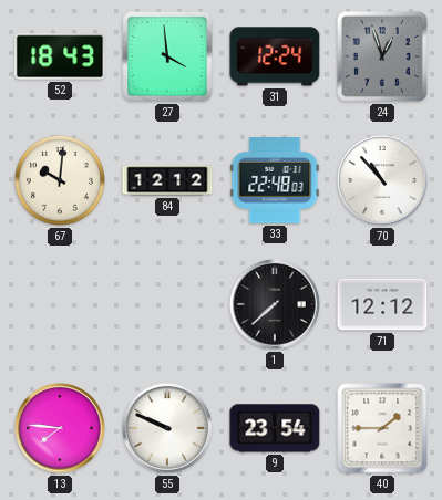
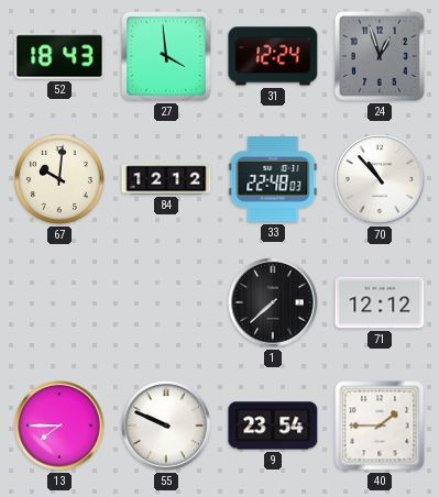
13: 7:46 -> 7:45 (59, 426)
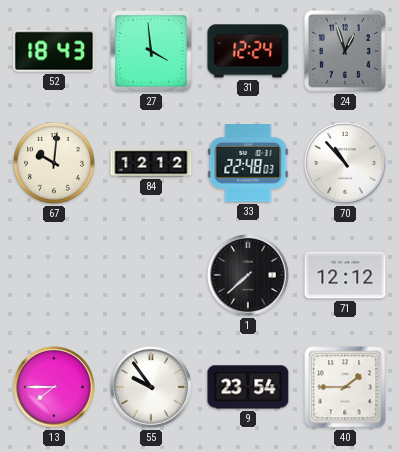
55: 9:49 -> 9:54 (151, 387)
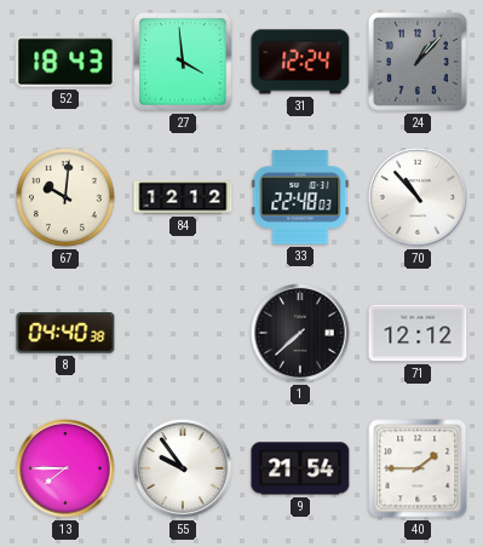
24: 12:57 -> 1:07 (418, 62)
8: none -> 04:40 (65, 333)
9: 23:54 -> 21:54 (300, 468)
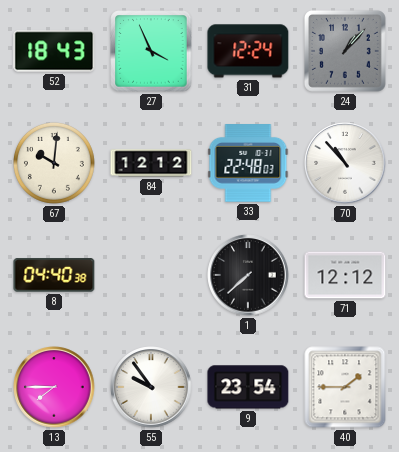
27: 3:59 -> 3:56 (151, 51)
9: 21:54 -> 23:54 (248, 387)
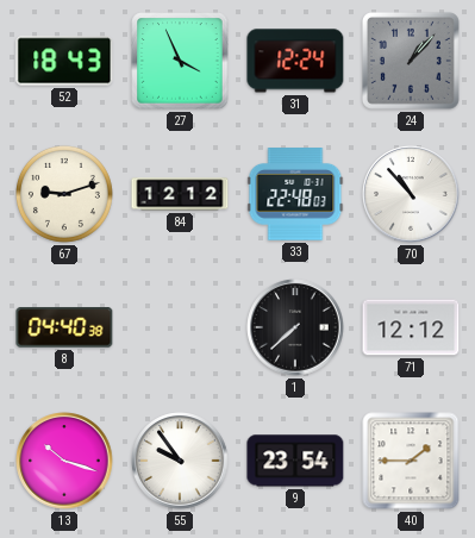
67: 10:01 -> 9:12 (64, 194)
13: 7:45 -> 10:18 (64, 461)
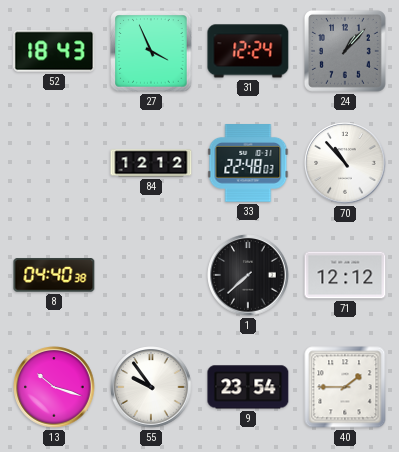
67: 9:12 -> none (64, 194)
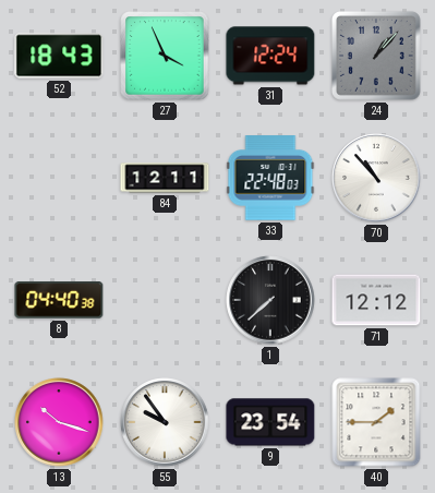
84: 12:12 -> 12:11 (165, 178)
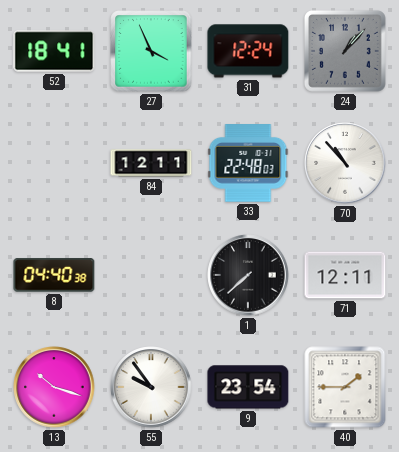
52: 18:43 -> 18:41 (54, 51)
71: 12:12 -> 12:11 (345, 275)
